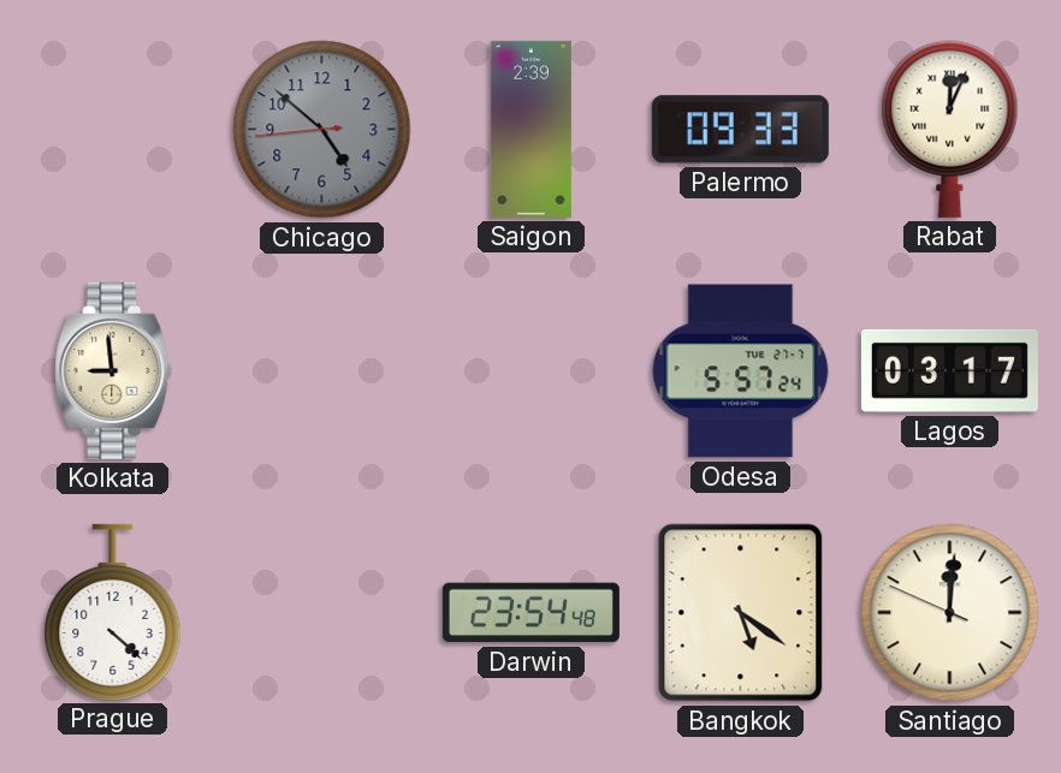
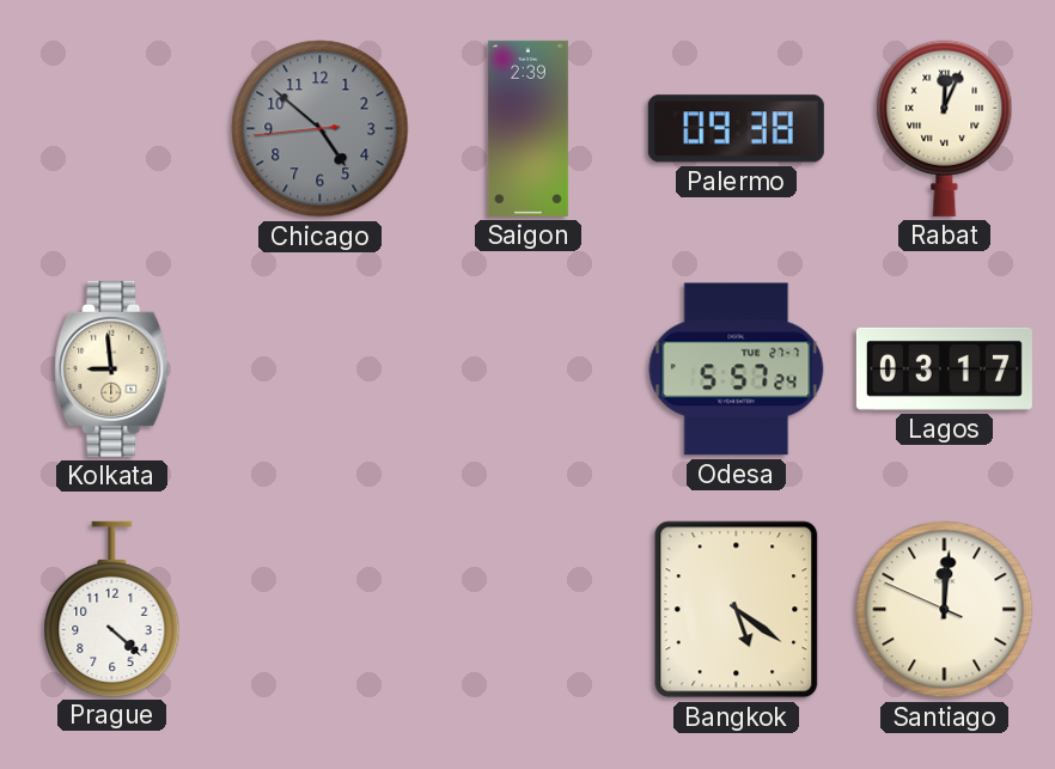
Palermo: 09:33 -> 09:38 (736, 129)
Darwin: 23:54 -> none (530, 613)
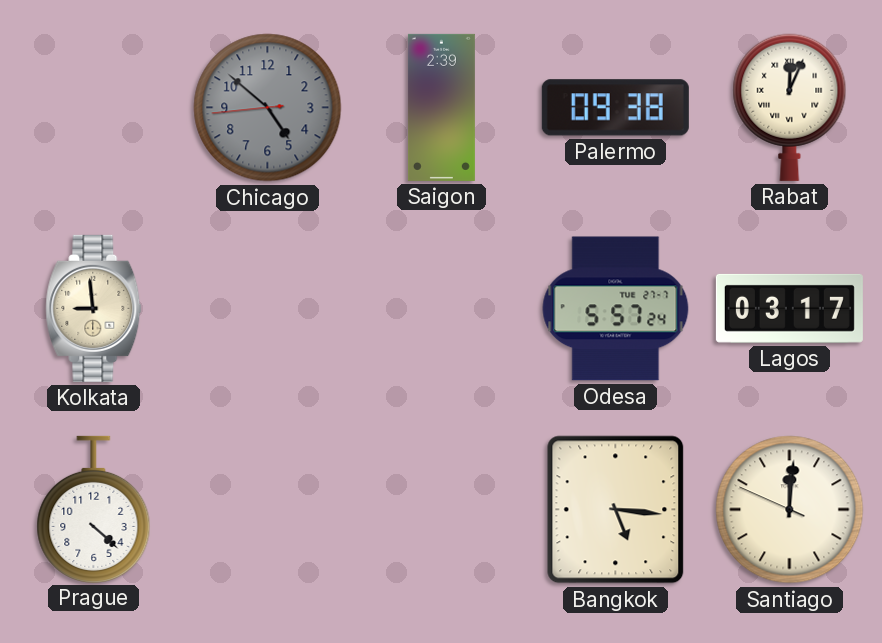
Bangkok: 5:21 -> 5:16 (616, 510)
